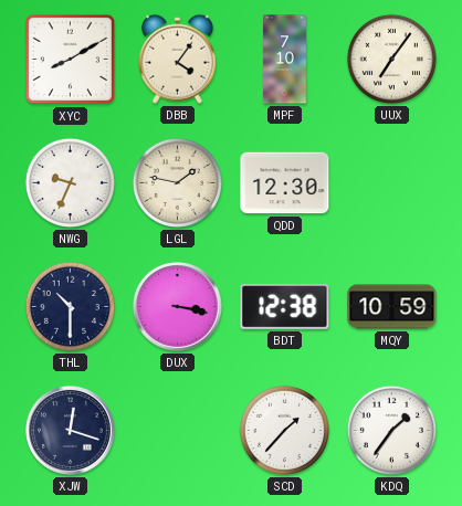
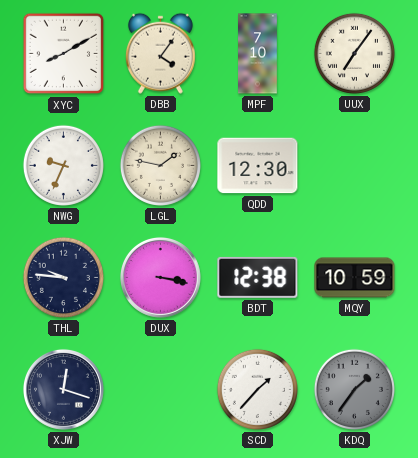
THL: 10:30 -> 9:46 (63, 277)
KDQ dial: white -> grey (354, 389)
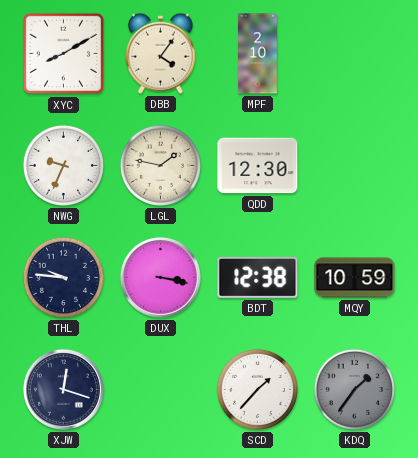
MPF: 7:10 -> 2:10 (258, 54)
UUX: 7:06 -> none (354, 53)
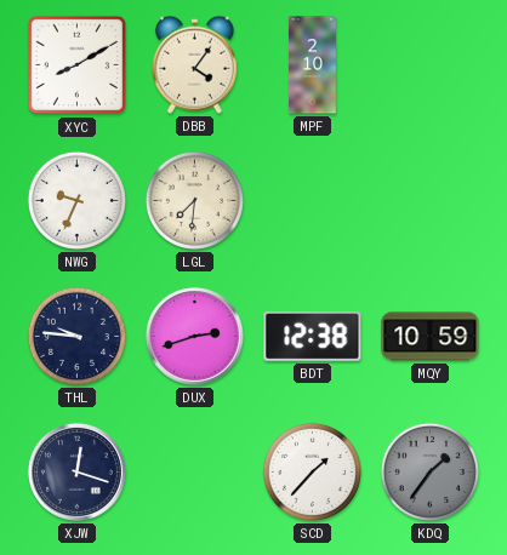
LGL: 1:47 -> 7:31 (194, 200)
QDD: 12:30 -> none (258, 166)
DUX: 3:17 -> 2:42 (194, 336)
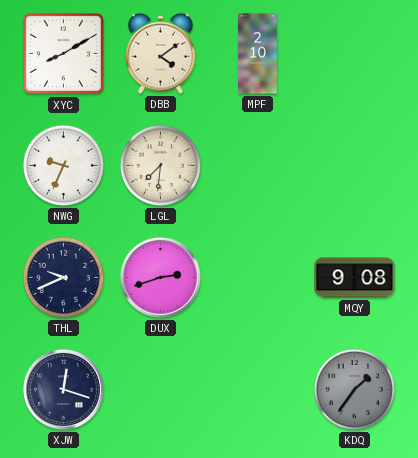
DBB: 4:06 -> 4:09 (160, 53)
THL: 9:46 -> 9:41 (63, 277)
BDT: 12:38 -> none (313, 336)
MQY: 10:59 -> 9:08 (355, 278)
SCD: 1:37 -> none (312, 471)
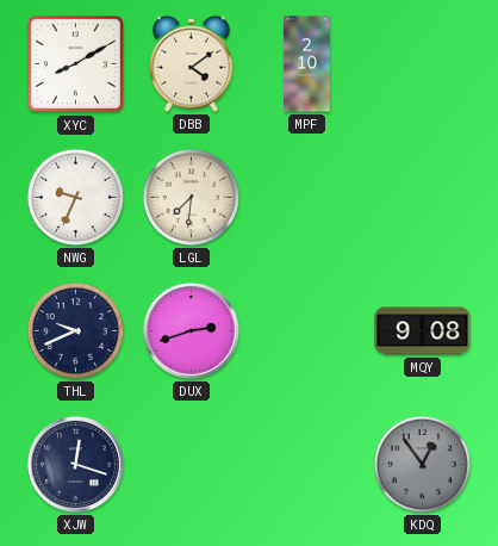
KDQ: 1:36 -> 12:54 (422, 464)
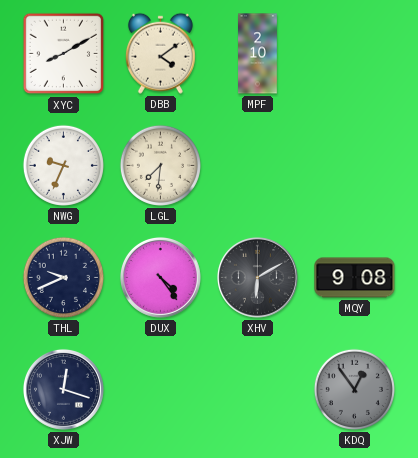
DUX: 2:42 -> 4:24 (160, 277)
XHV: none -> 6:10 (257, 277)
